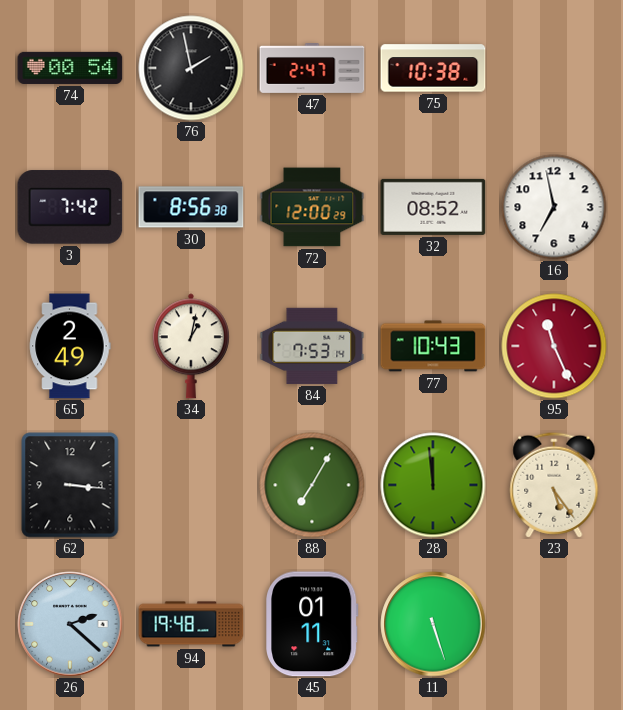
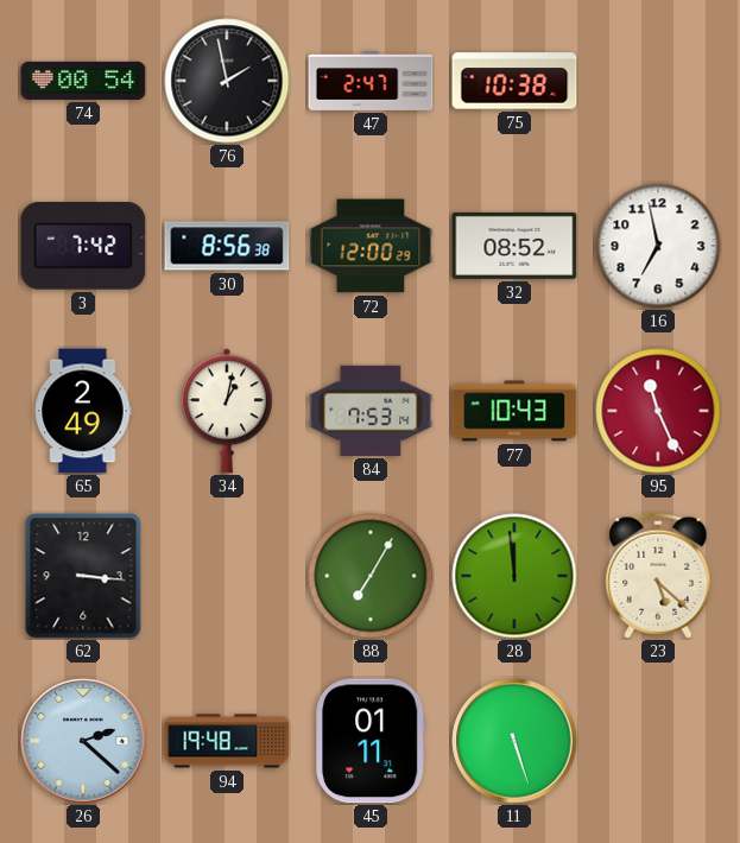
23: 5:24 -> 5:22 (658, 576)
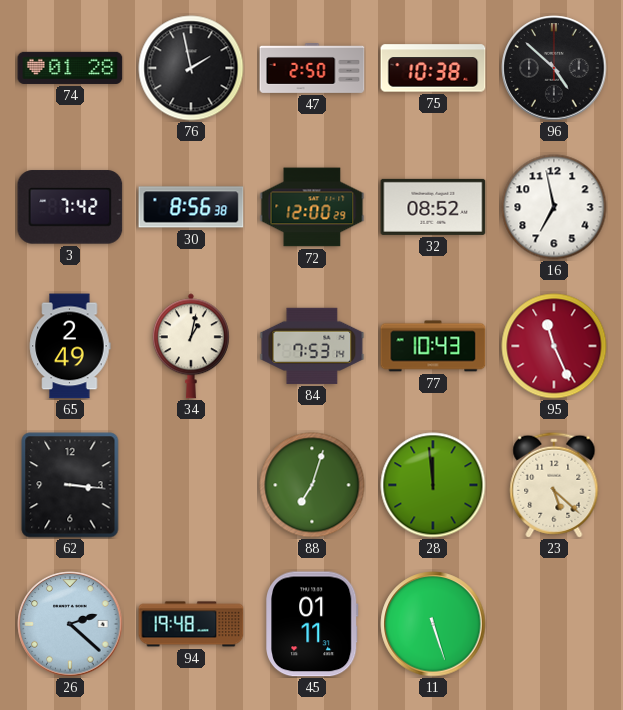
74: 00:54 -> 01:28 (70, 68)
47: 2:47 -> 2:50 (312, 69)
96: none -> 4:52 (554, 68)
88: 7:05 -> 7:03 (312, 485)
